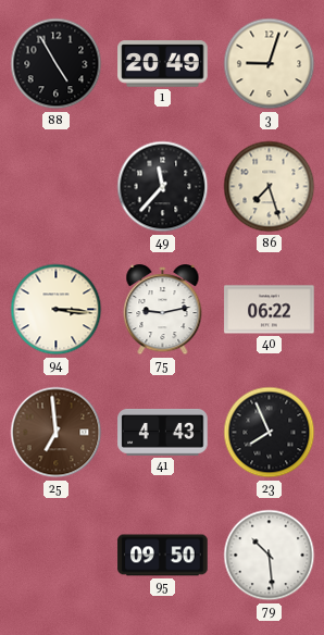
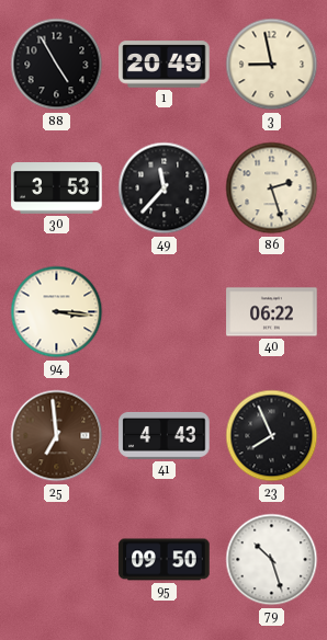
3: 9:03 -> 8:58 (272, 65)
30: none -> 3:53 (57, 188)
86: 7:27 -> 2:27 (272, 188)
75: 9:13 -> none (163, 310)
79: 10:29 -> 10:27 (272, 560)
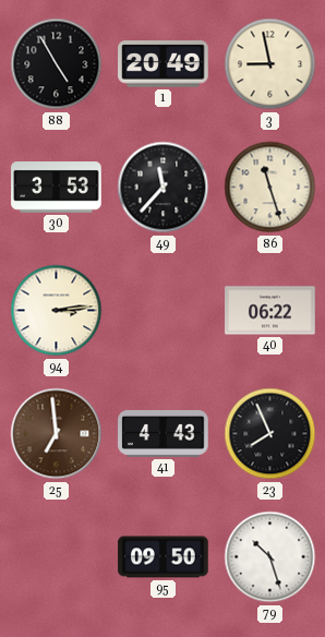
86: 2:27 -> 11:27 (270, 188)
94: 3:16 -> 3:14 (57, 311)
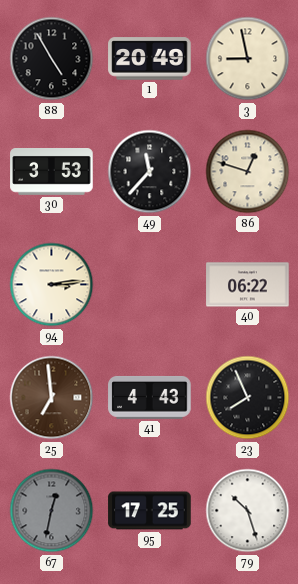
86: 11:27 -> 12:48 (248, 172)
67: none -> 12:32 (52, 511)
95: 09:50 -> 17:25 (150, 511)
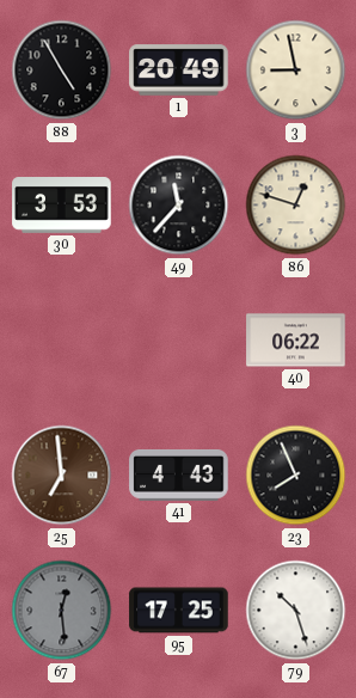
94: 3:14 -> none (52, 285)
67: 12:32 -> 12:29 (62, 611)
